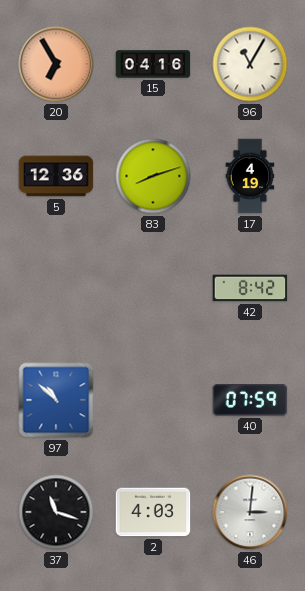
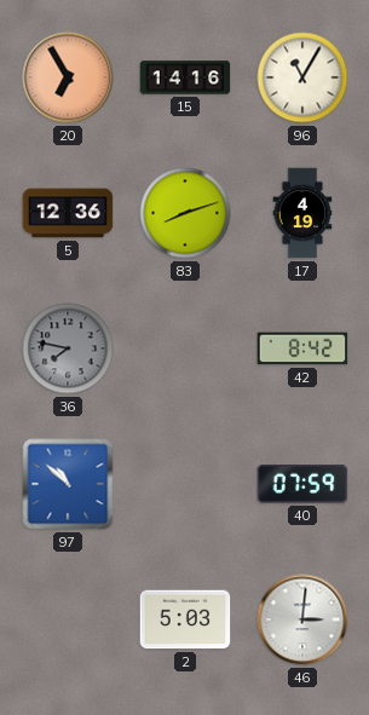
15: 04:16 -> 14:16 (185, 77)
36: none -> 7:47 (68, 348)
37: 11:18 -> none (56, 512)
2: 4:03 -> 5:03 (185, 619)
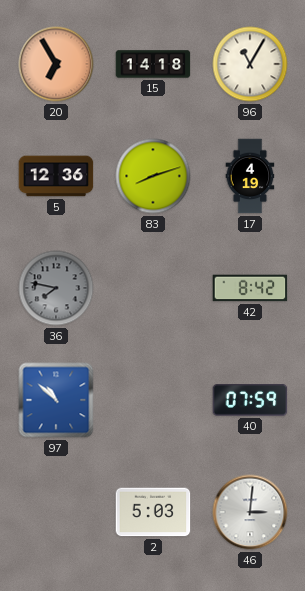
15: 14:16 -> 14:18 (153, 64)
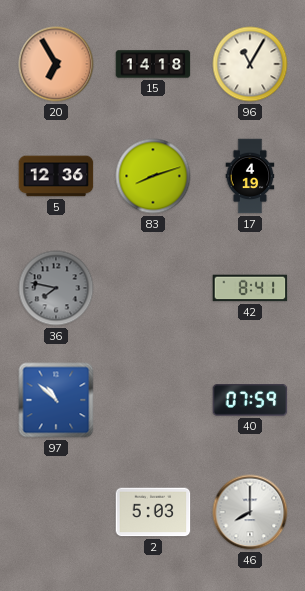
42: 8:42 -> 8:41 (250, 288)
46: 3:01 -> 8:00 (250, 512)
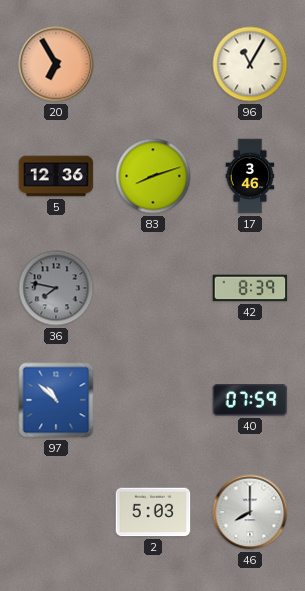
15: 14:18 -> none (153, 64)
17: 4:19 -> 3:46 (250, 176)
42: 8:41 -> 8:39 (250, 288)
